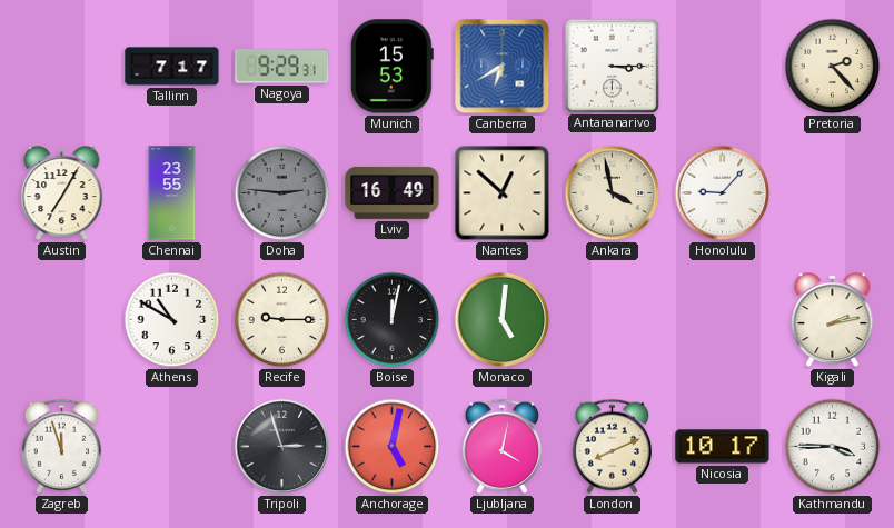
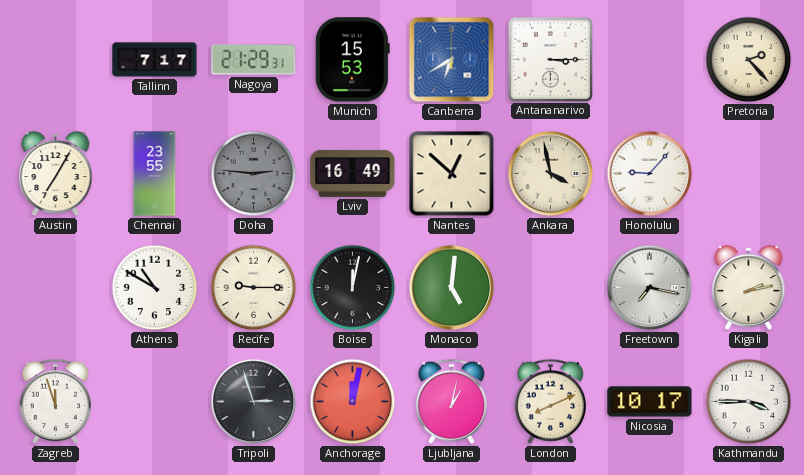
Nagoya: 9:29 -> 21:29 (254, 60)
Freetown: none -> 7:17 (650, 288)
Anchorage: 5:02 -> 12:02 (353, 402)
Ljubljana: 4:02 -> 1:02 (451, 401)
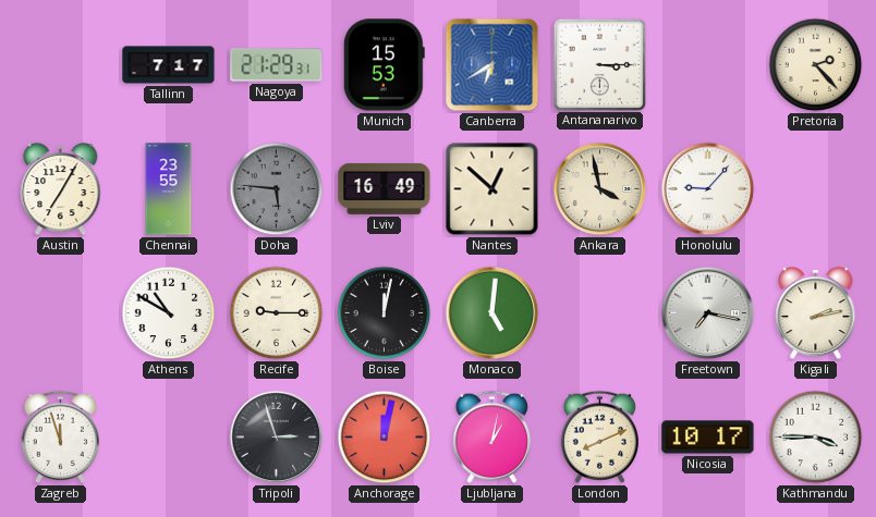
Doha: 2:46 -> 5:46 (277, 189)
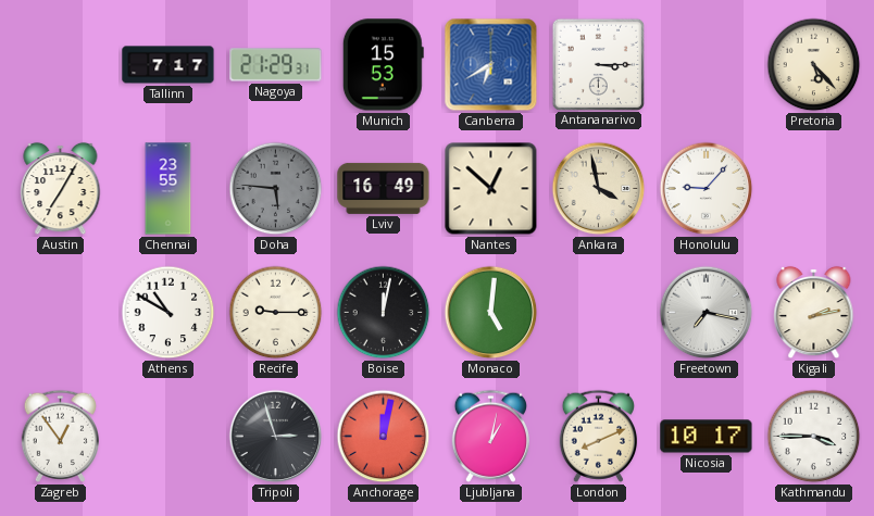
Pretoria: 2:23 -> 5:23 (814, 65)
Zagreb: 11:57 -> 12:54 (60, 436)
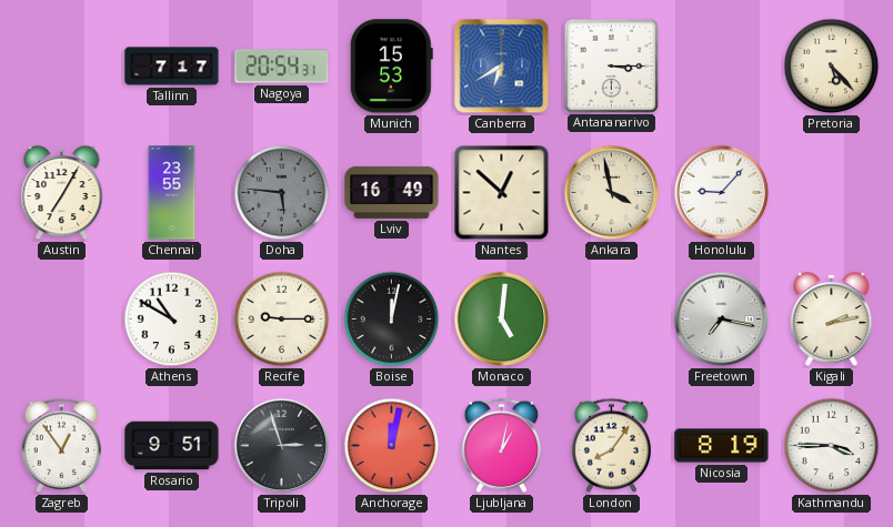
Nagoya: 21:29 -> 20:54 (282, 67)
Rosario: none -> 9:51 (172, 446)
London: 8:11 -> 8:06 (611, 445)
Nicosia: 10:17 -> 8:19 (722, 446)
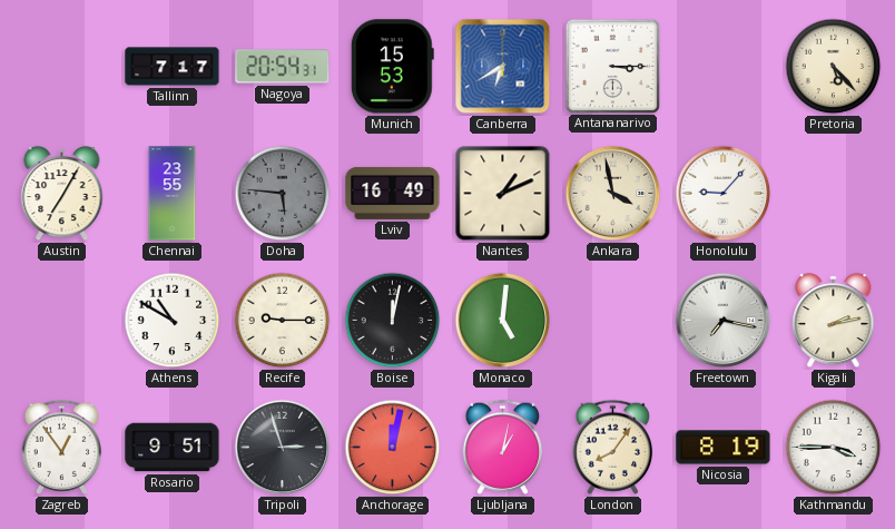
Nantes: 12:52 -> 1:11 (503, 194)
